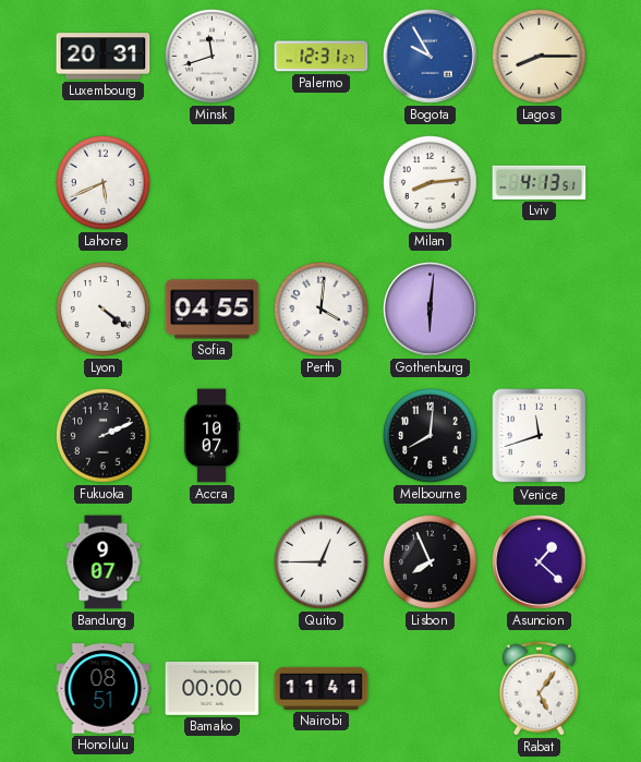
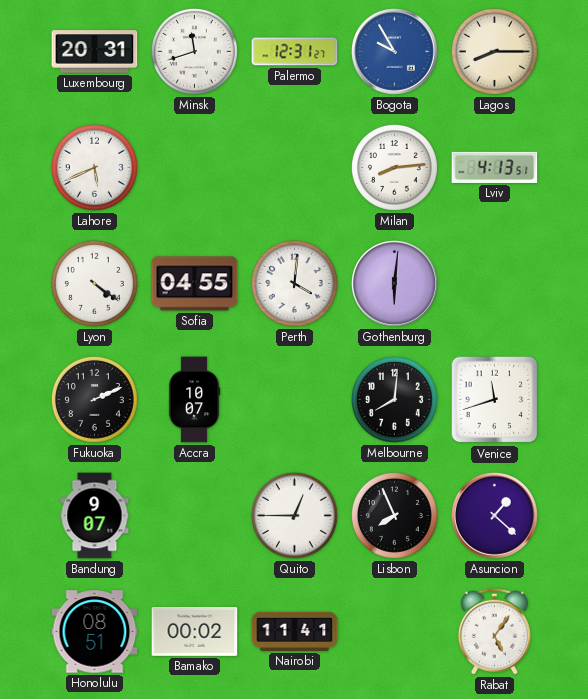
Bamako: 00:00 -> 00:02 (195, 631)
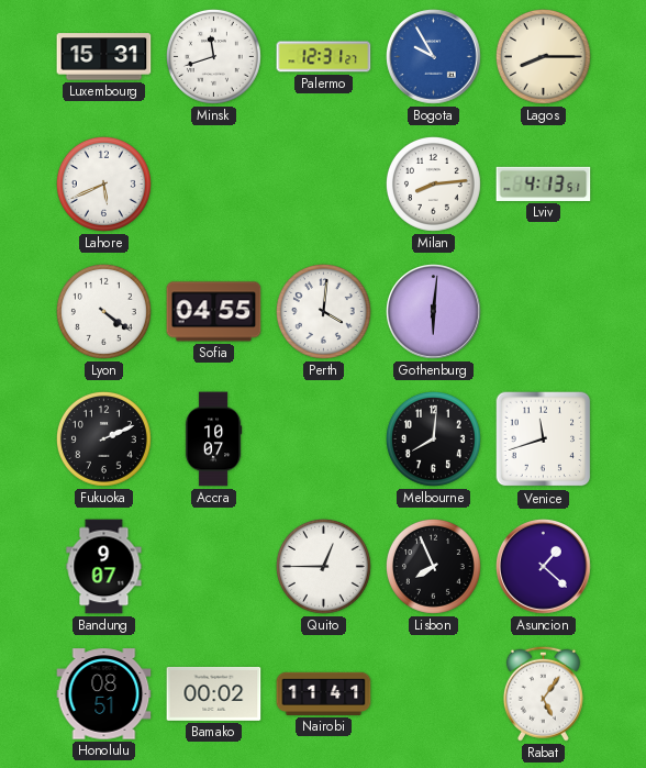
Luxembourg: 20:31 -> 15:31 (104, 57)
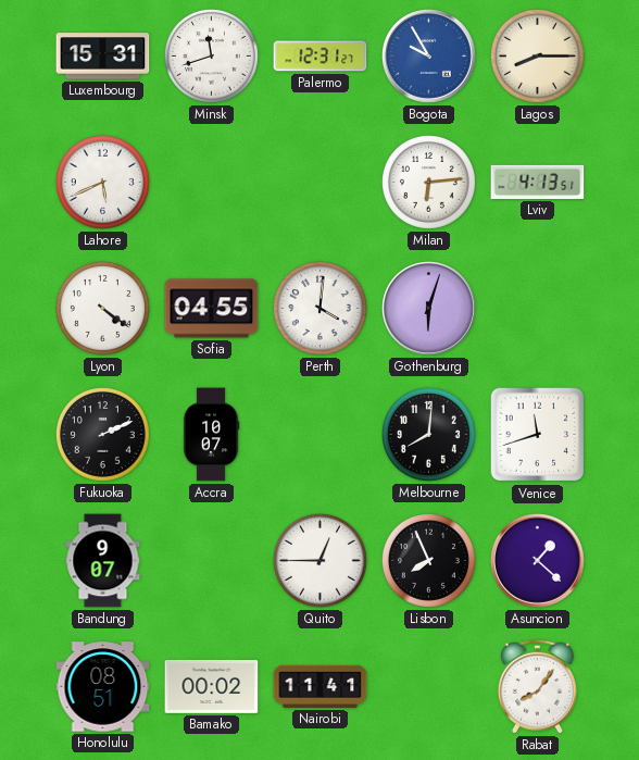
Milan: 8:14 -> 6:14 (428, 182)
Gothenburg: 6:01 -> 6:03 (429, 309)
Rabat: 5:06 -> 8:06 (537, 686)
